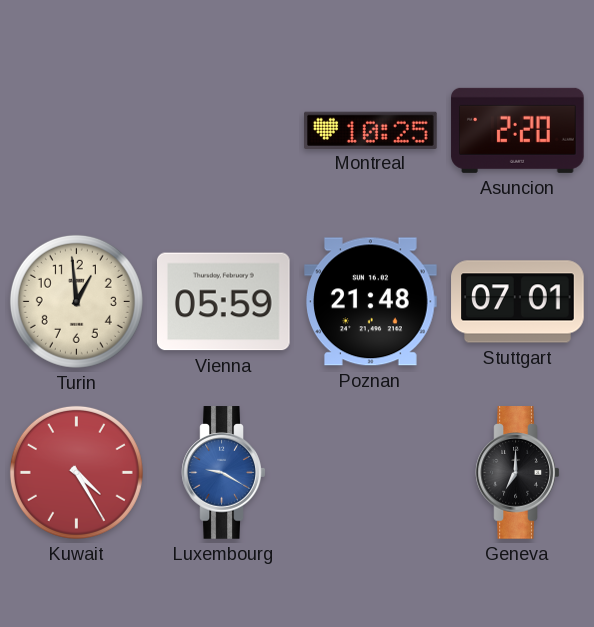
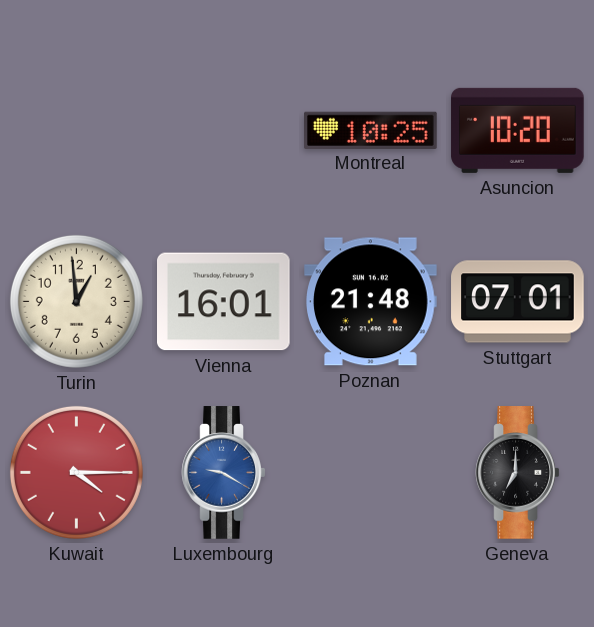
Asuncion: 2:20 -> 10:20 (518, 130)
Vienna: 05:59 -> 16:01 (224, 302)
Kuwait: 4:25 -> 4:15 (76, 472)
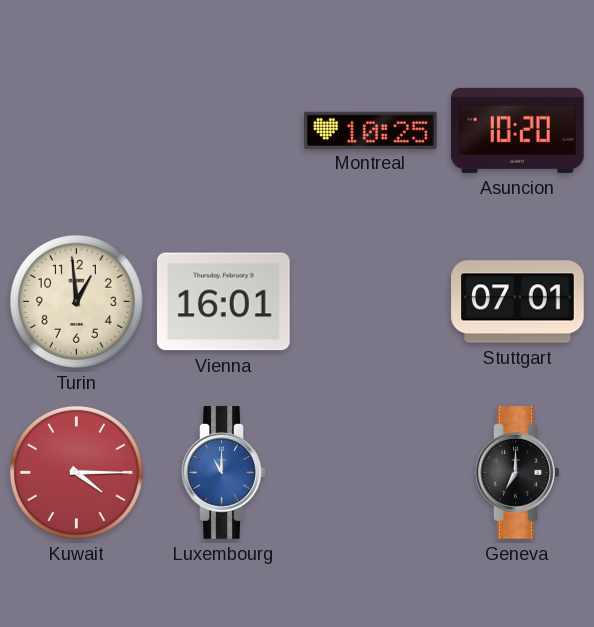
Poznan: 21:48 -> none (371, 302)
Luxembourg: 9:20 -> 11:00 (224, 473)
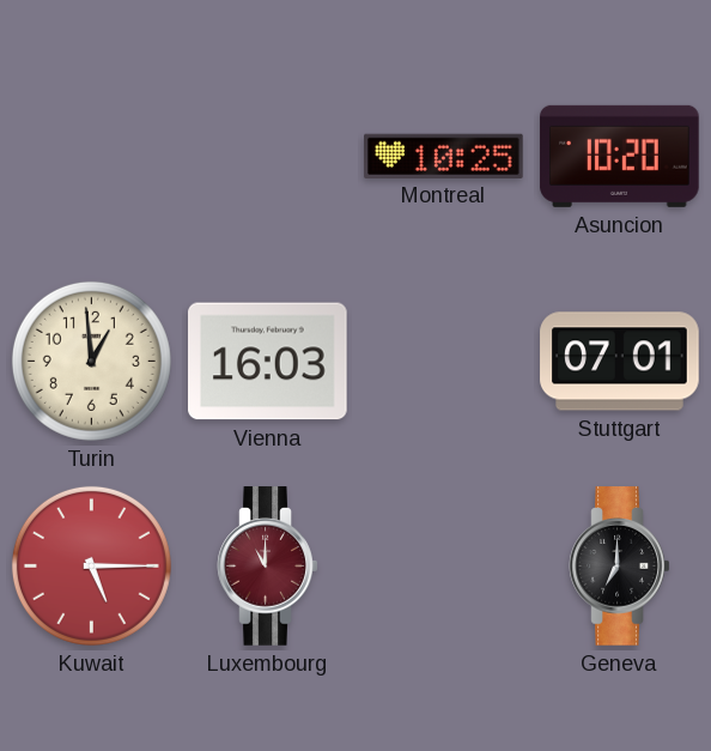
Vienna: 16:01 -> 16:03 (268, 362)
Kuwait: 4:15 -> 5:15 (91, 565)
Luxembourg dial: blue -> burgundy (268, 567)
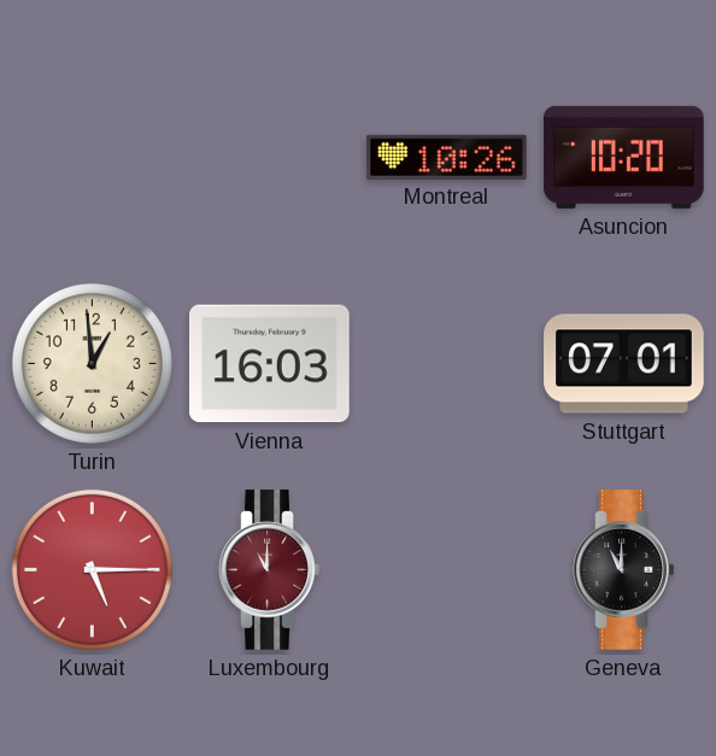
Montreal: 10:25 -> 10:26 (447, 157)
Geneva: 7:00 -> 11:00 (624, 570)
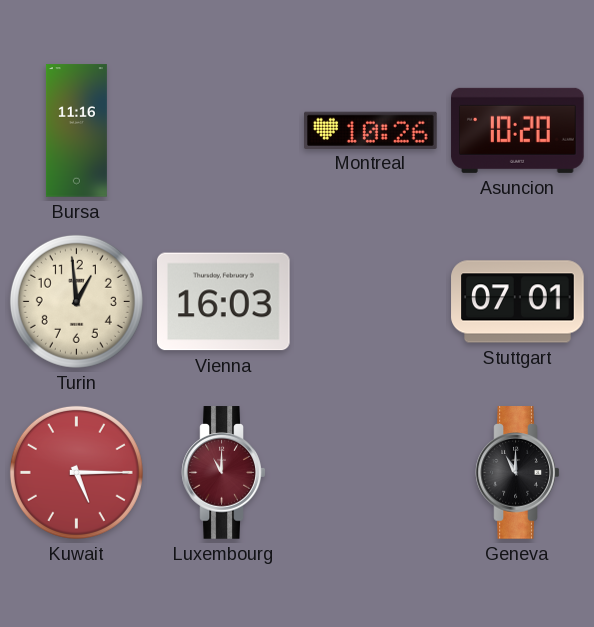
Bursa: none -> 11:16 (76, 131)
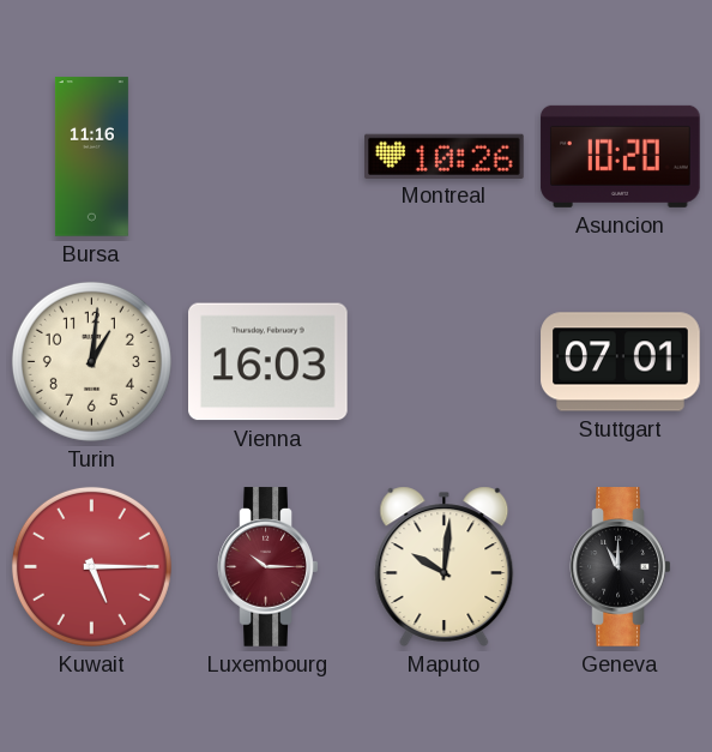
Turin: 12:59 -> 1:01 (91, 361)
Luxembourg: 11:00 -> 10:15 (268, 567)
Maputo: none -> 10:01 (445, 566)
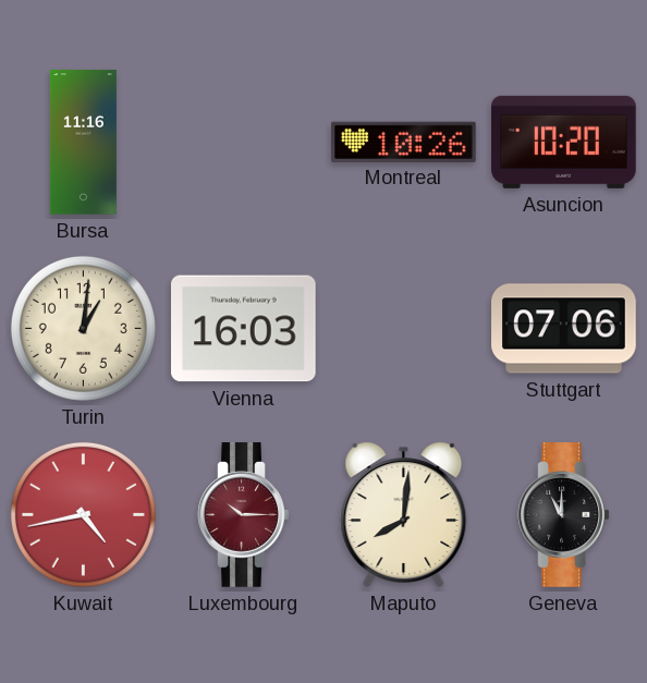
Stuttgart: 07:01 -> 07:06 (564, 329)
Kuwait: 5:15 -> 4:43 (83, 514)
Maputo: 10:01 -> 8:01 (404, 514)
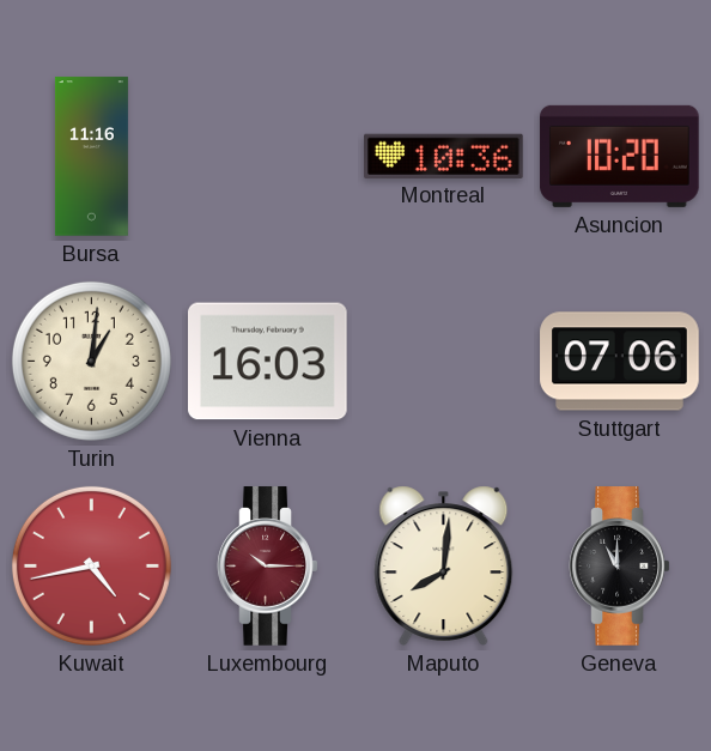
Montreal: 10:26 -> 10:36 (444, 156)
